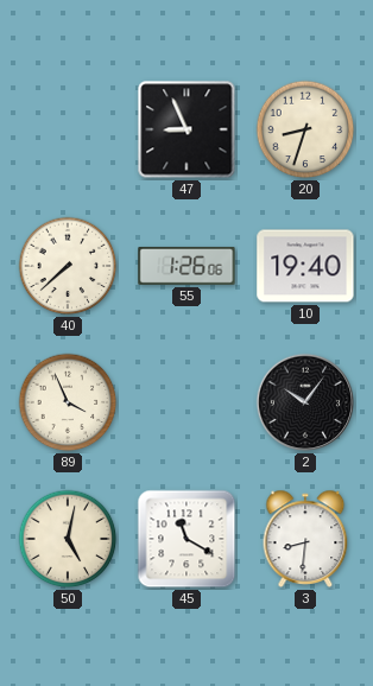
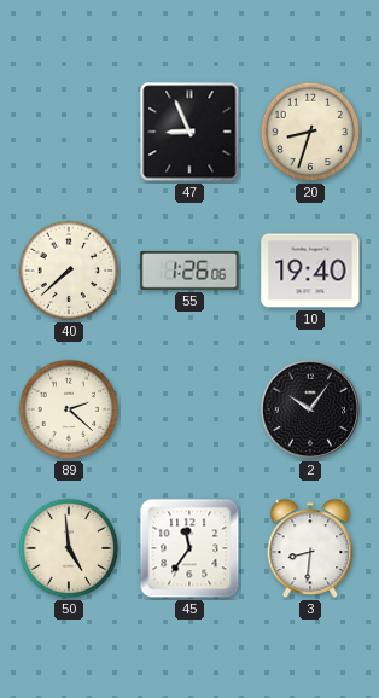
89: 3:56 -> 2:22 (69, 409)
50: 5:02 -> 4:59 (69, 548)
45: 11:20 -> 11:36 (189, 548)
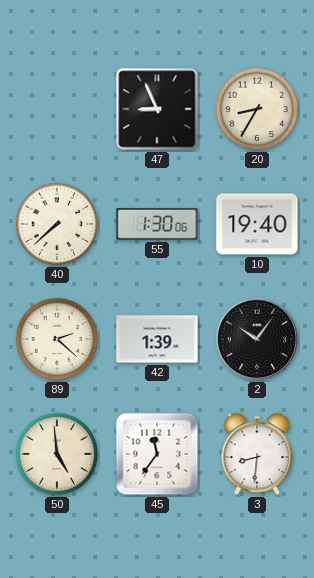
20: 8:33 -> 8:35 (257, 109)
55: 1:26 -> 1:30 (157, 224)
42: none -> 1:39 (157, 339)
